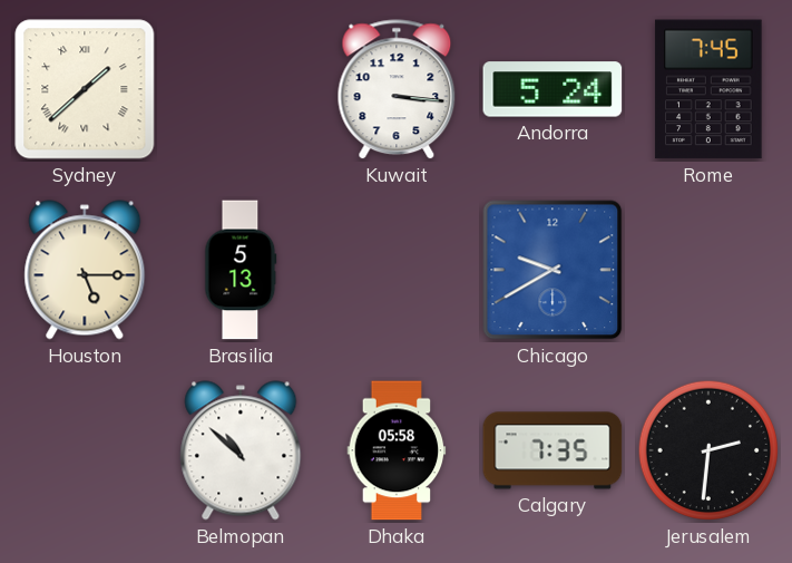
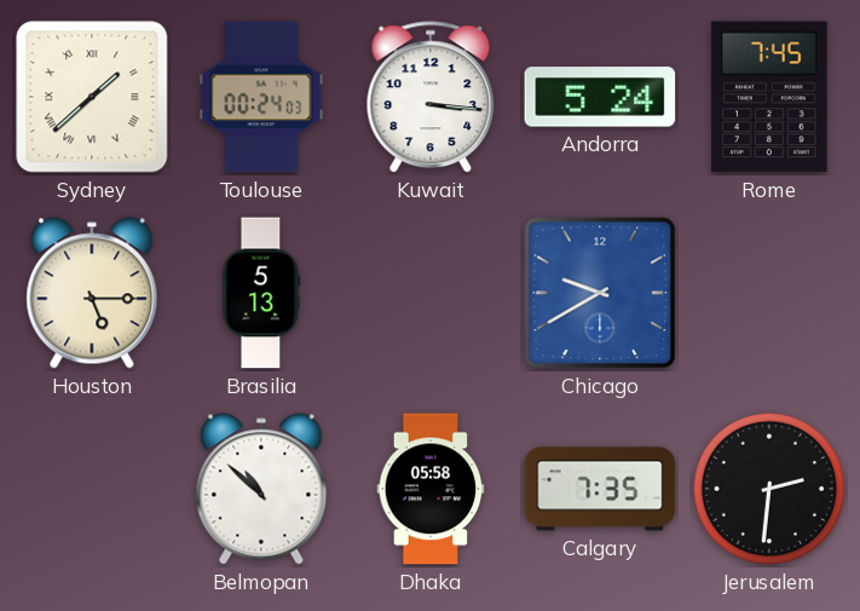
Toulouse: none -> 00:24 (261, 97)
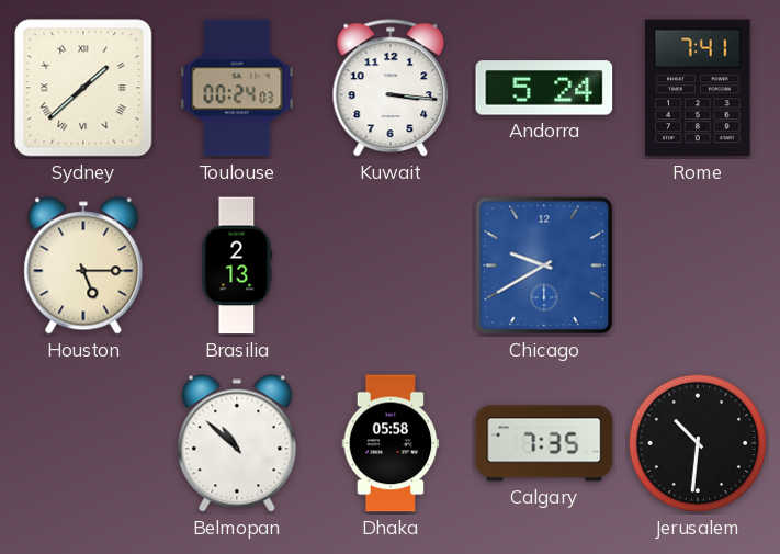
Rome: 7:45 -> 7:41 (698, 88)
Brasilia: 5:13 -> 2:13 (237, 265)
Jerusalem: 2:31 -> 10:31 (698, 443)
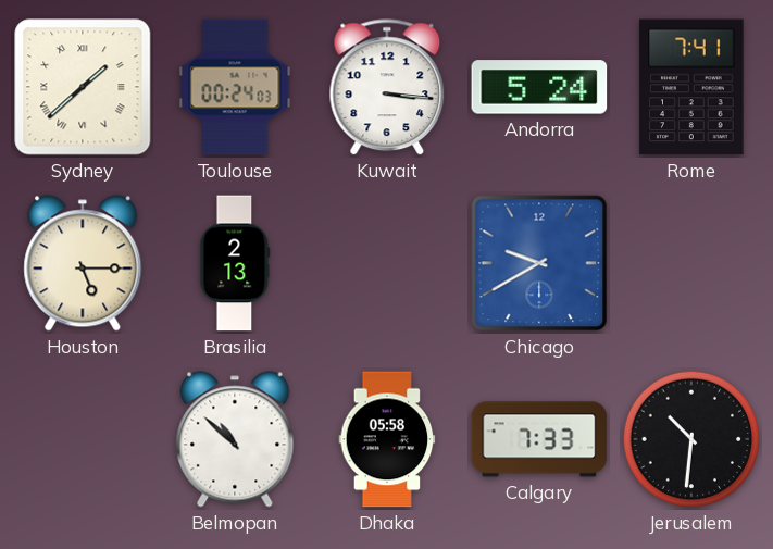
Calgary: 7:35 -> 7:33 (539, 439)
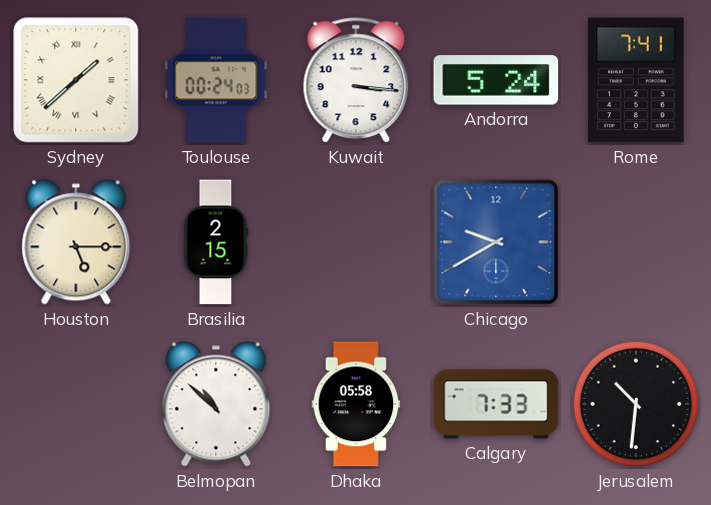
Brasilia: 2:13 -> 2:15 (216, 242)
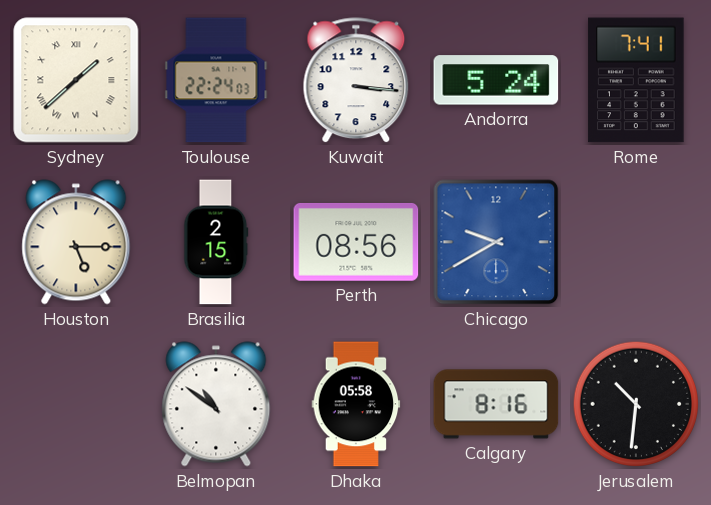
Toulouse: 00:24 -> 22:24 (216, 80)
Perth: none -> 08:56 (356, 242)
Belmopan: 10:52 -> 10:51 (216, 404)
Calgary: 7:33 -> 8:16 (496, 404)
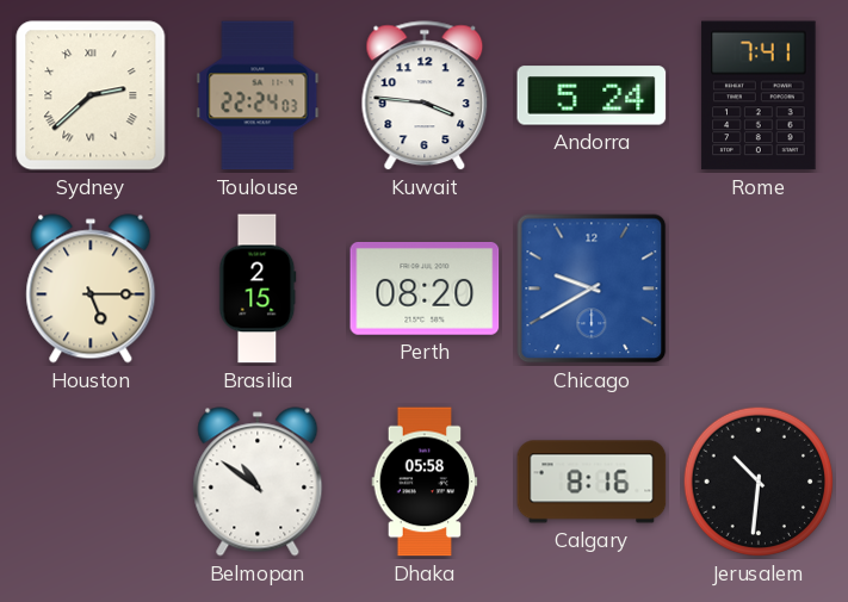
Sydney: 1:38 -> 2:38 (91, 95)
Kuwait: 3:16 -> 3:46 (425, 97)
Perth: 08:56 -> 08:20 (425, 288)
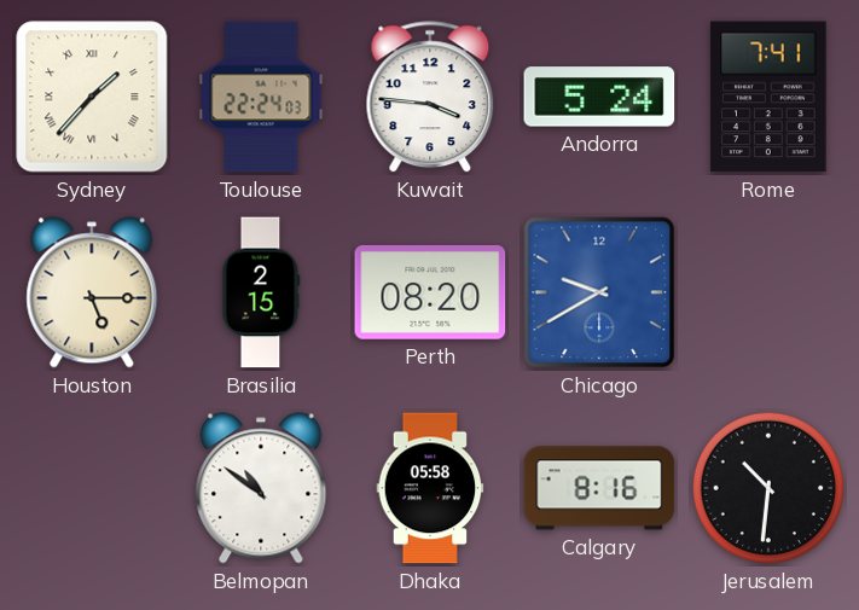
Sydney: 2:38 -> 1:37 (92, 97)
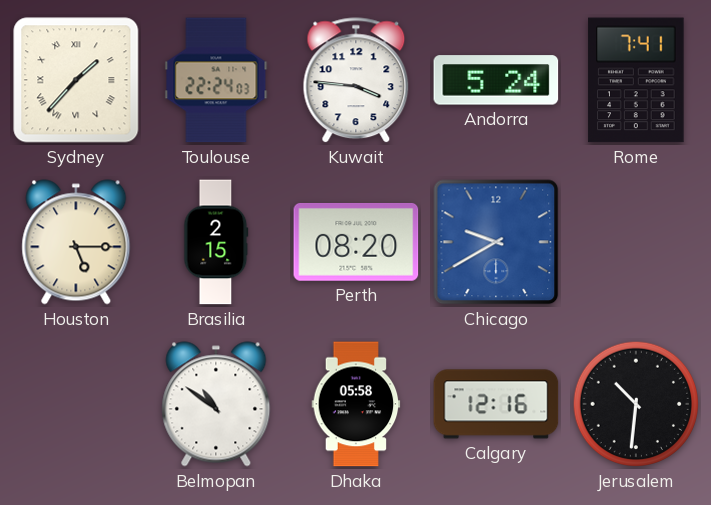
Calgary: 8:16 -> 12:16 (496, 404)
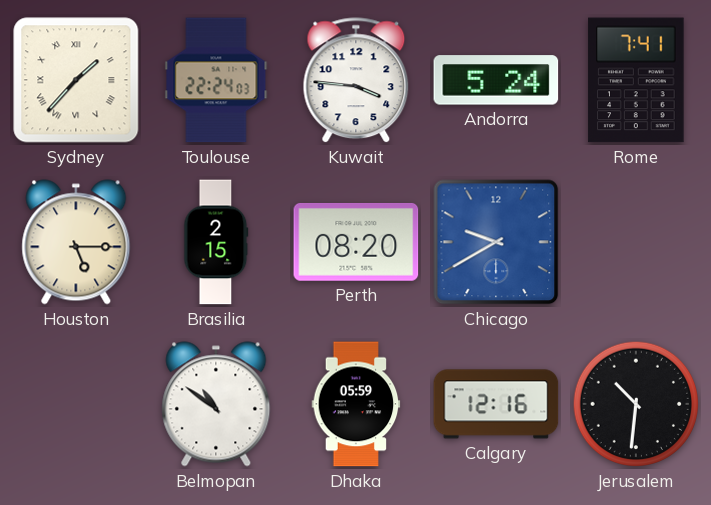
Dhaka: 05:58 -> 05:59 (356, 404)
